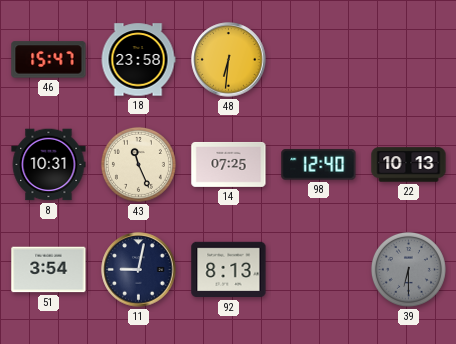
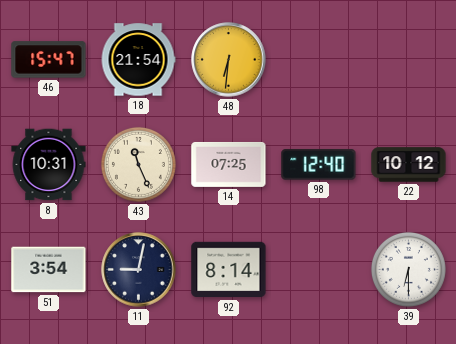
18: 23:58 -> 21:54 (138, 60)
22: 10:13 -> 10:12 (409, 165)
92: 8:13 -> 8:14 (229, 270)
39 dial: grey -> white (408, 269)
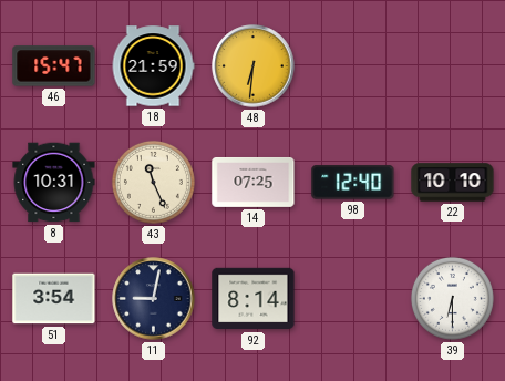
18: 21:54 -> 21:59 (153, 66)
22: 10:12 -> 10:10 (453, 183)
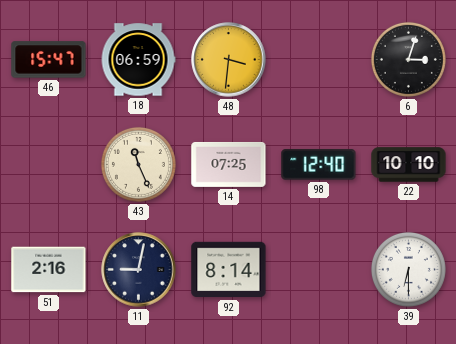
18: 21:59 -> 06:59 (138, 60)
48: 6:31 -> 3:31 (229, 60)
6: none -> 3:03 (408, 59)
8: 10:31 -> none (54, 183)
51: 3:54 -> 2:16 (49, 270)
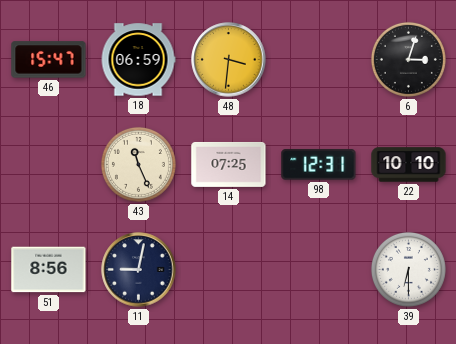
98: 12:40 -> 12:31 (319, 165)
51: 2:16 -> 8:56 (49, 270)
92: 8:14 -> none (229, 270)
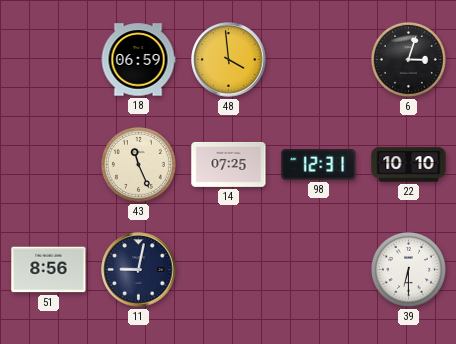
46: 15:47 -> none (49, 60)
48: 3:31 -> 3:59 (229, 60)
